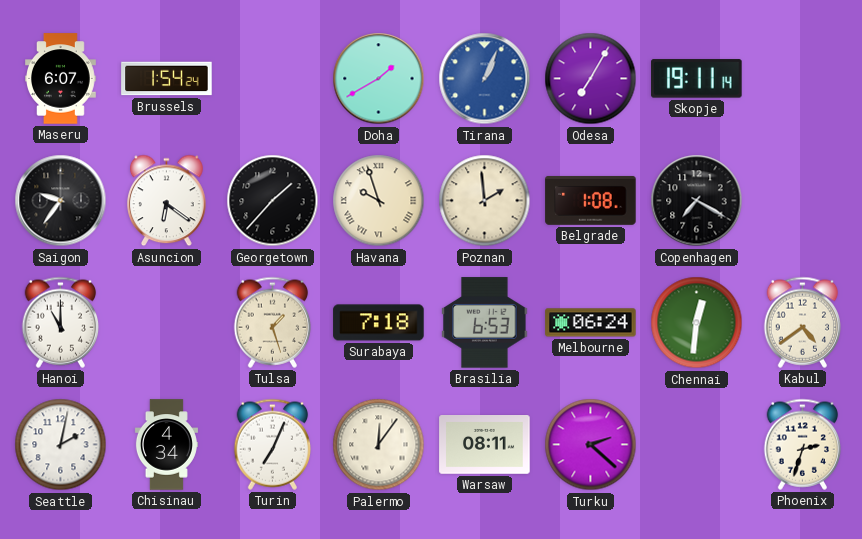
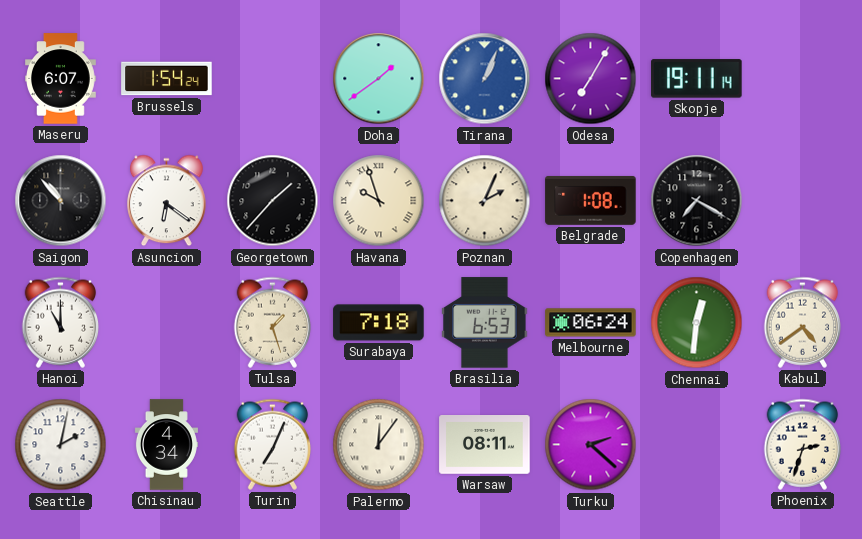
Doha: 1:40 -> 1:39 (379, 79)
Saigon: 9:36 -> 10:53 (61, 201)
Poznan: 1:59 -> 2:04 (485, 201)
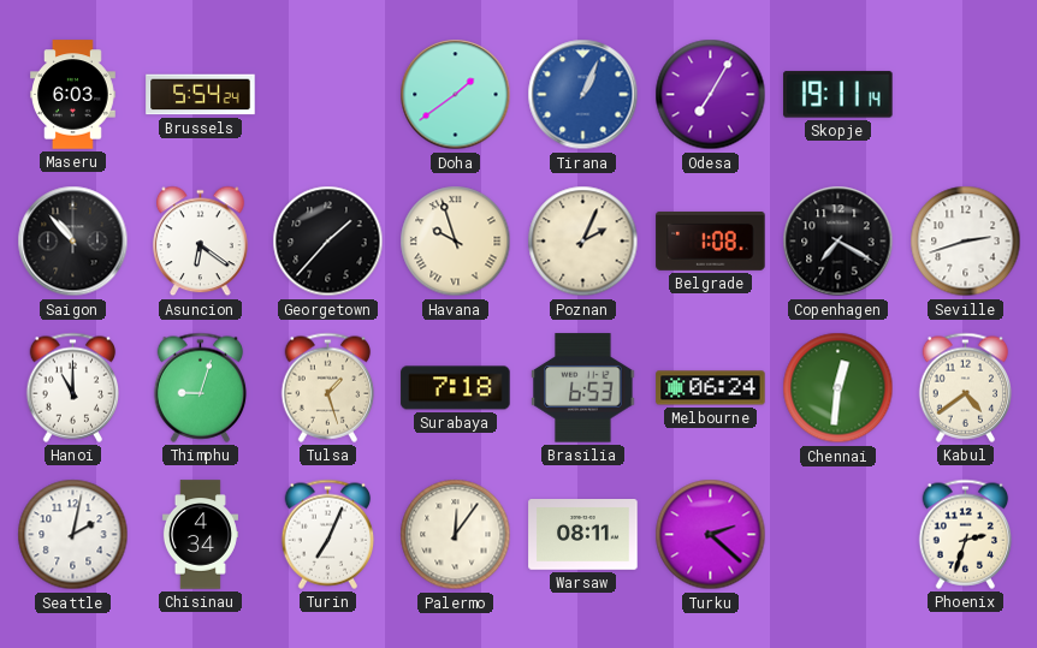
Maseru: 6:07 -> 6:03 (73, 95)
Brussels: 1:54 -> 5:54 (201, 95)
Seville: none -> 2:42 (966, 242)
Thimphu: none -> 9:03 (201, 387)
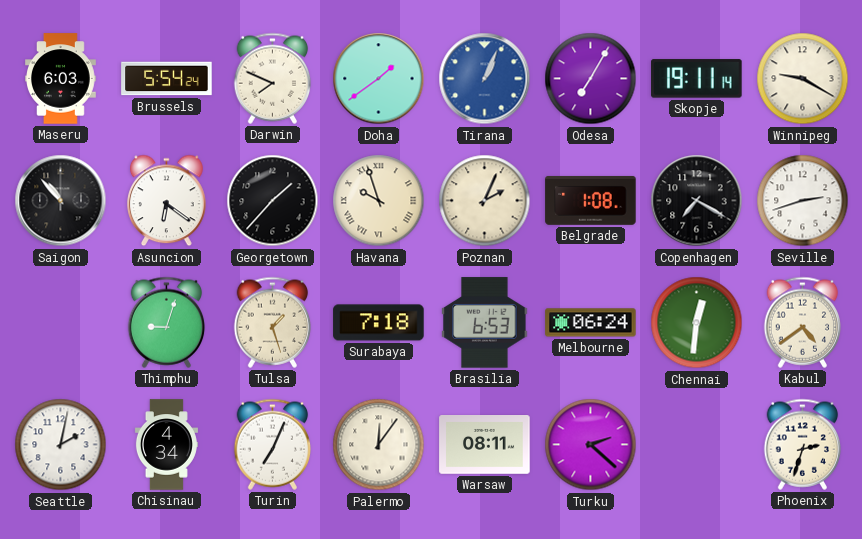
Darwin: none -> 7:49 (273, 78)
Winnipeg: none -> 9:20 (803, 79)
Hanoi: 11:00 -> none (73, 387)
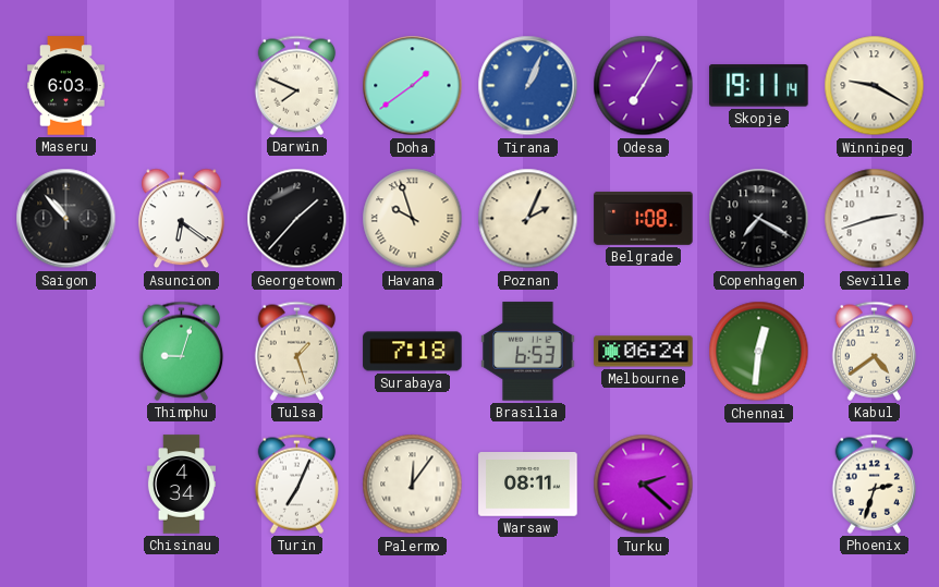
Brussels: 5:54 -> none (167, 79)
Seattle: 2:02 -> none (61, 445)
